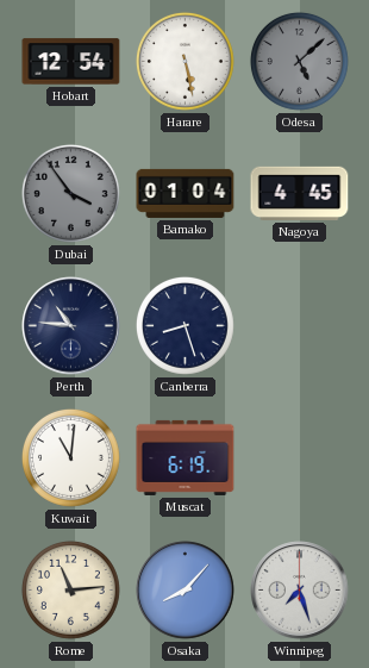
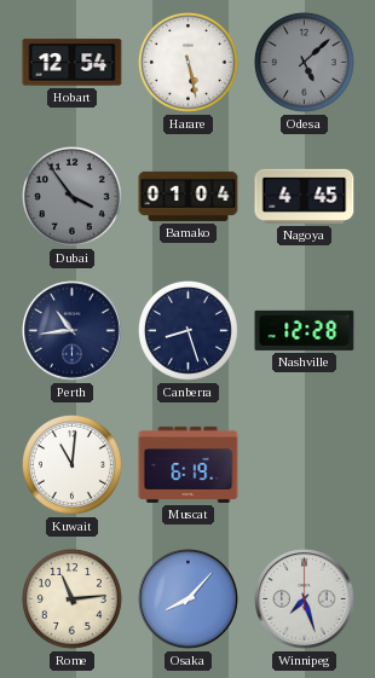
Perth: 10:46 -> 10:44 (73, 331)
Nashville: none -> 12:28 (305, 330)
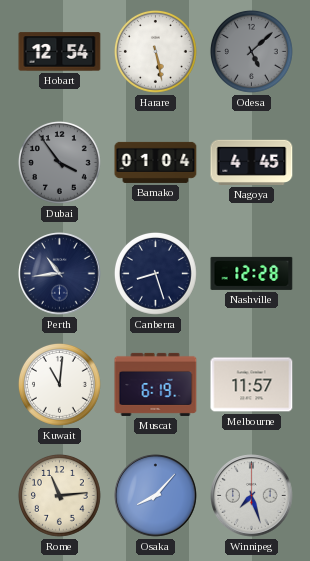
Melbourne: none -> 11:57 (252, 385)
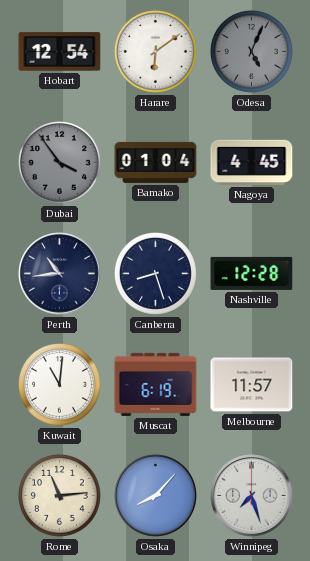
Harare: 5:28 -> 6:09 (155, 51)
Odesa: 5:08 -> 5:04 (251, 51)
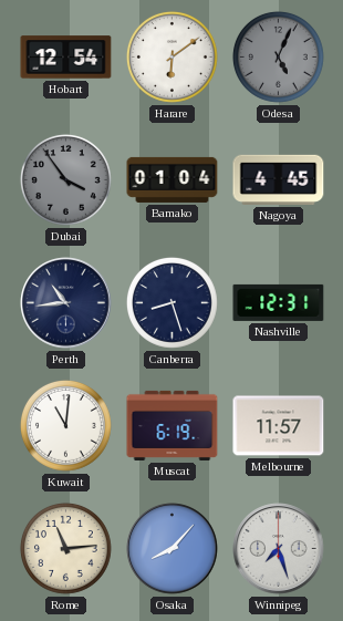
Nashville: 12:28 -> 12:31 (279, 302)
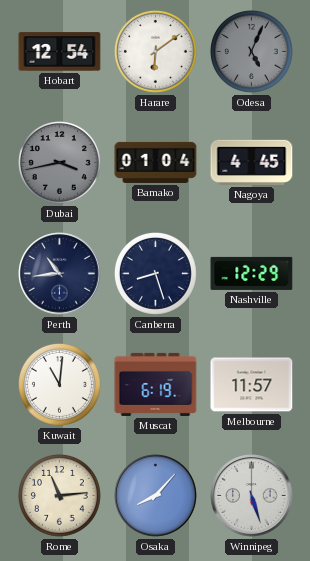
Dubai: 3:54 -> 3:43 (59, 162)
Nashville: 12:31 -> 12:29 (252, 273)
Winnipeg: 7:27 -> 5:27 (252, 496)
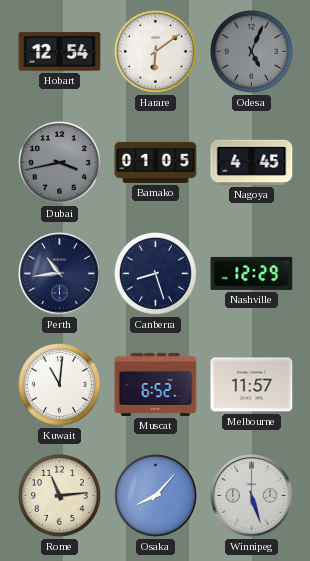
Bamako: 01:04 -> 01:05 (156, 162)
Muscat: 6:19 -> 6:52 (156, 384)
